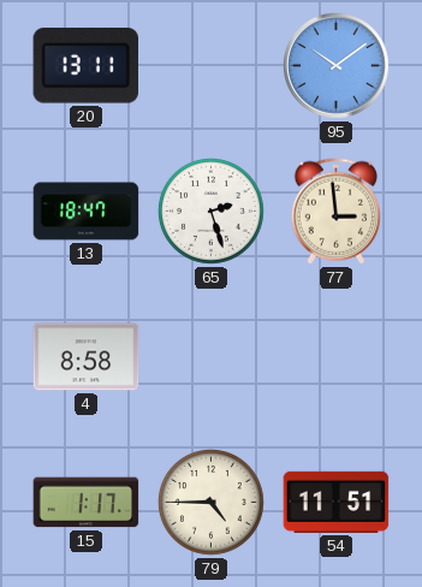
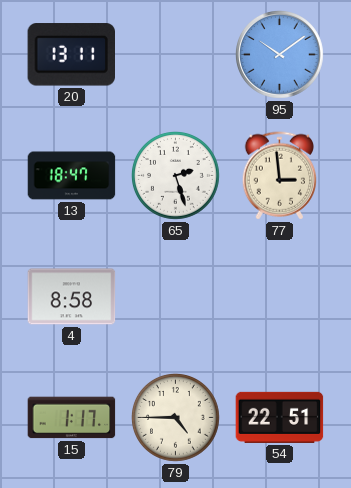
54: 11:51 -> 22:51 (280, 417)
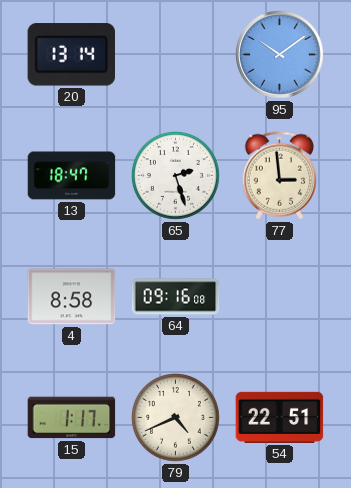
20: 13:11 -> 13:14 (71, 55)
64: none -> 09:16 (176, 297)
79: 4:45 -> 4:41 (176, 418)
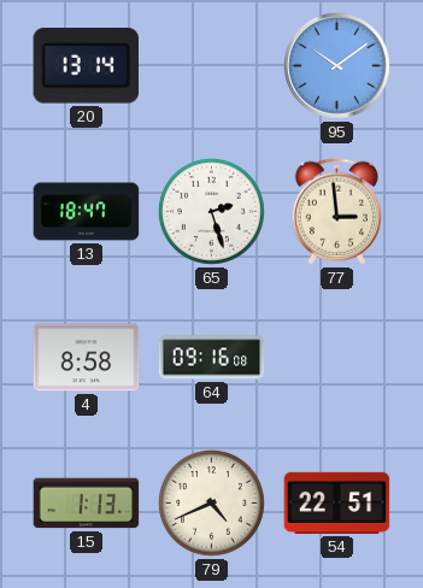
15: 1:17 -> 1:13 (87, 504)
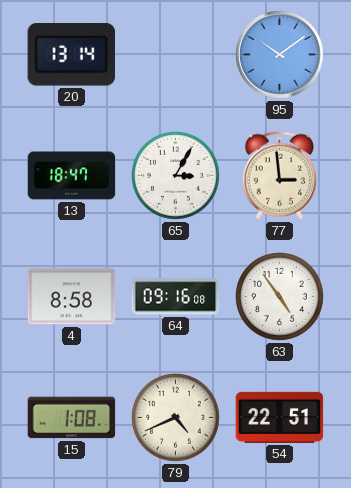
65: 2:27 -> 3:05 (176, 176)
63: none -> 4:54 (280, 297)
15: 1:13 -> 1:08 (72, 418)
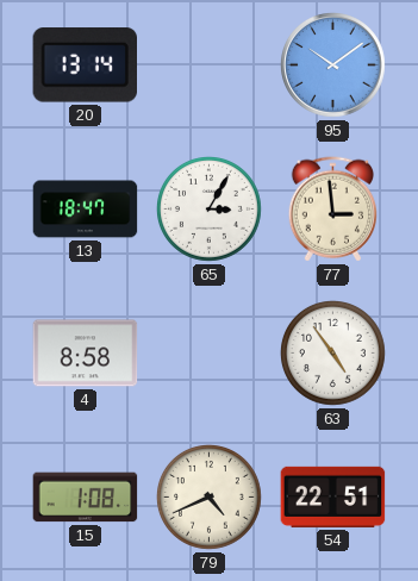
64: 09:16 -> none (176, 297)
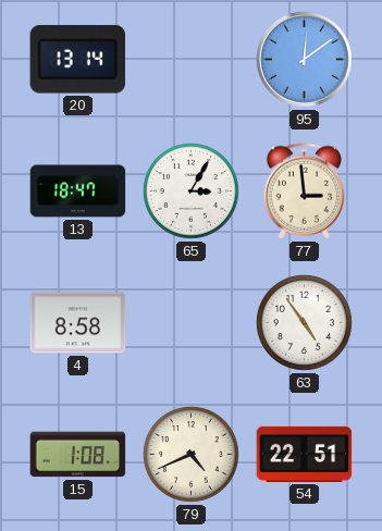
95: 10:09 -> 12:09 (305, 60)
